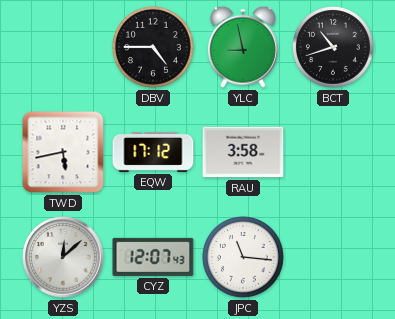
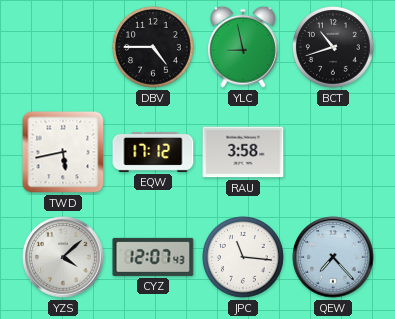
YZS: 12:08 -> 4:08 (63, 257)
QEW: none -> 7:23 (333, 257)
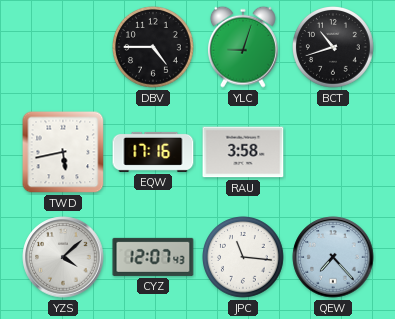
YLC: 8:58 -> 9:03 (243, 47)
EQW: 17:12 -> 17:16 (153, 152)
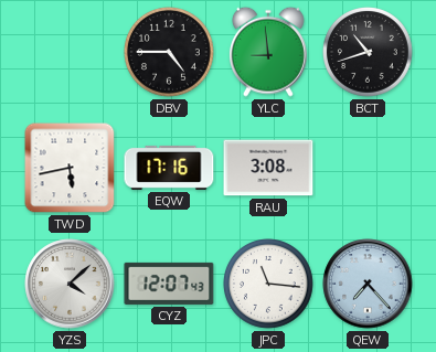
YLC: 9:03 -> 8:59 (268, 52)
RAU: 3:58 -> 3:08 (268, 168)
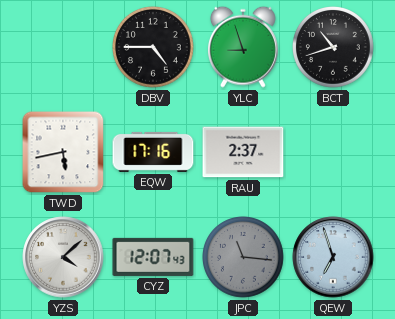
YLC: 8:59 -> 8:57 (243, 47)
RAU: 3:08 -> 2:37 (243, 152)
JPC dial: white -> grey (244, 258)
QEW: 7:23 -> 6:57 (333, 257)
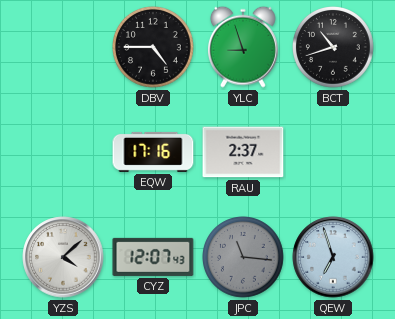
TWD: 5:43 -> none (63, 152)
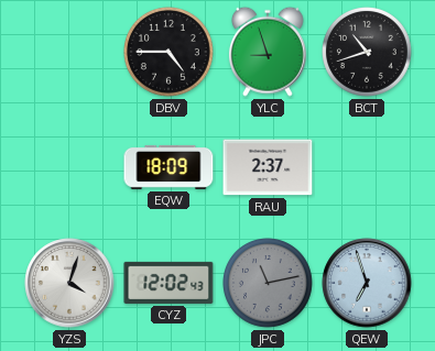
EQW: 17:16 -> 18:09 (168, 167)
YZS: 4:08 -> 4:03 (69, 283)
CYZ: 12:07 -> 12:02 (168, 283)
JPC: 11:16 -> 11:13 (269, 284)
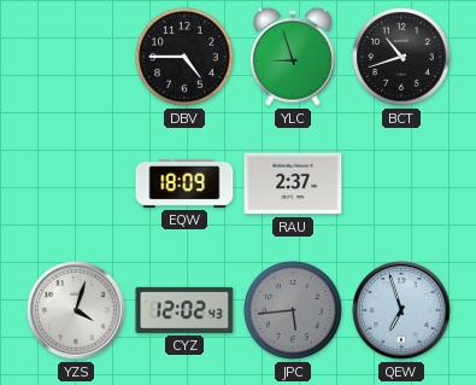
JPC: 11:13 -> 5:44 (294, 311)
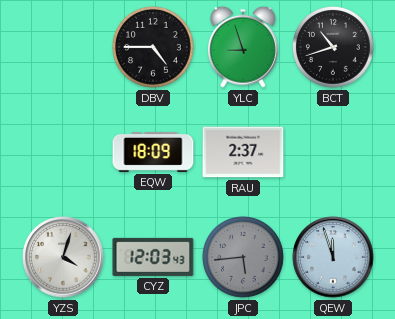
CYZ: 12:02 -> 12:03 (153, 257)
QEW: 6:57 -> 11:57 (333, 257)
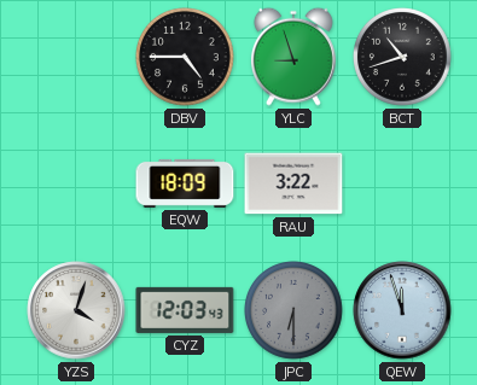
RAU: 2:37 -> 3:22 (293, 183)
JPC: 5:44 -> 6:30 (295, 311)
